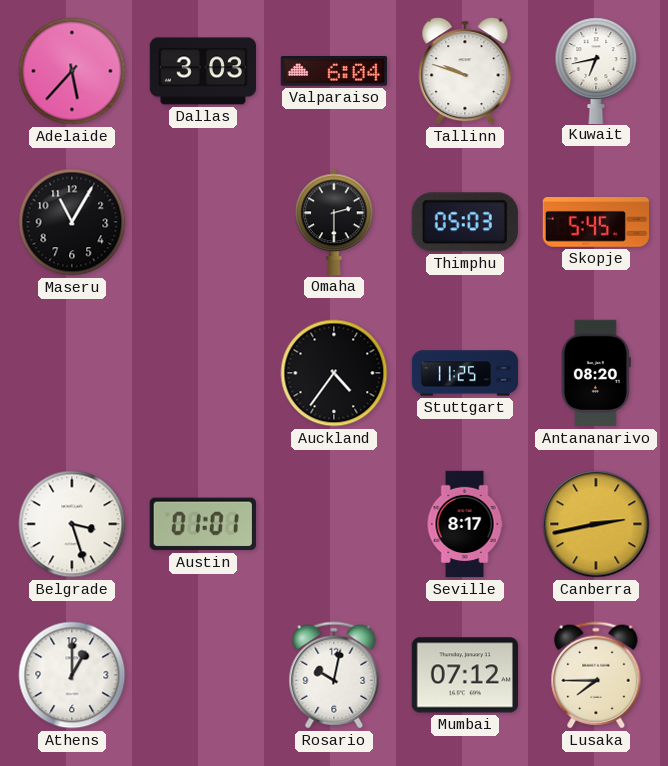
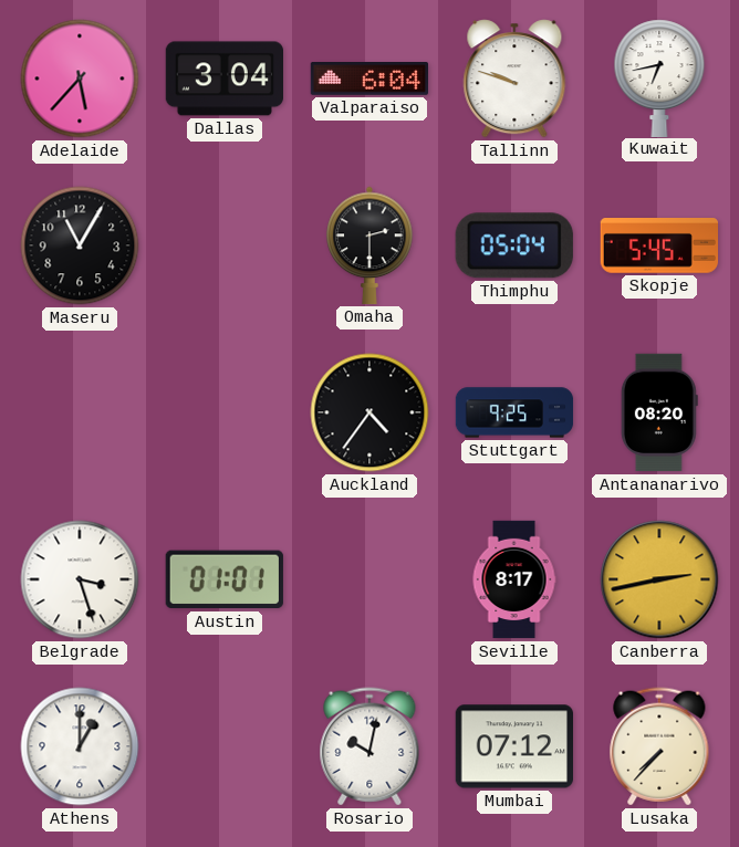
Dallas: 3:03 -> 3:04 (225, 79)
Thimphu: 05:03 -> 05:04 (514, 245)
Stuttgart: 11:25 -> 9:25 (514, 412)
Lusaka: 7:45 -> 7:37 (659, 746)
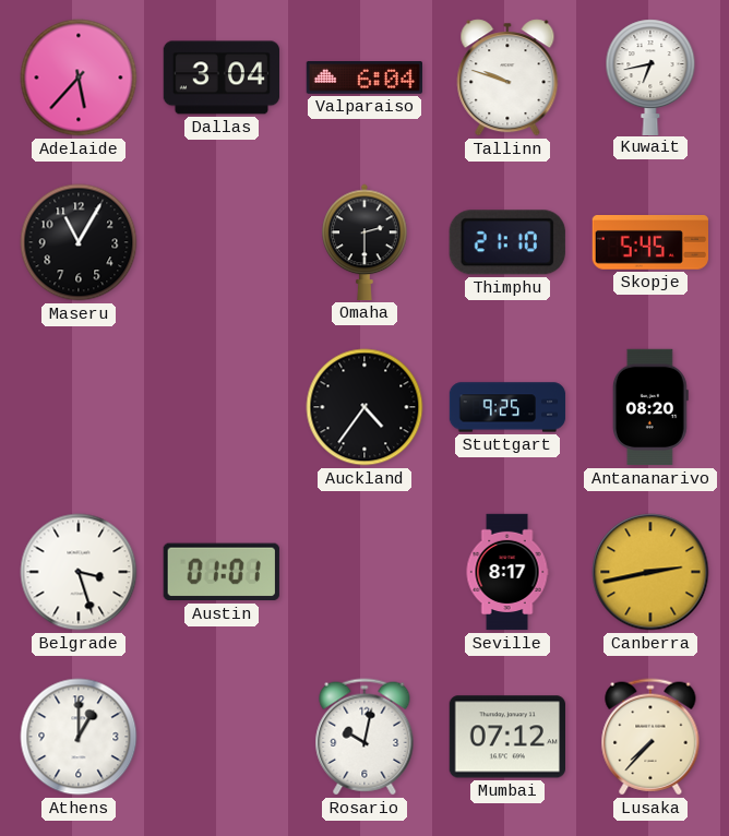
Thimphu: 05:04 -> 21:10 (507, 242)
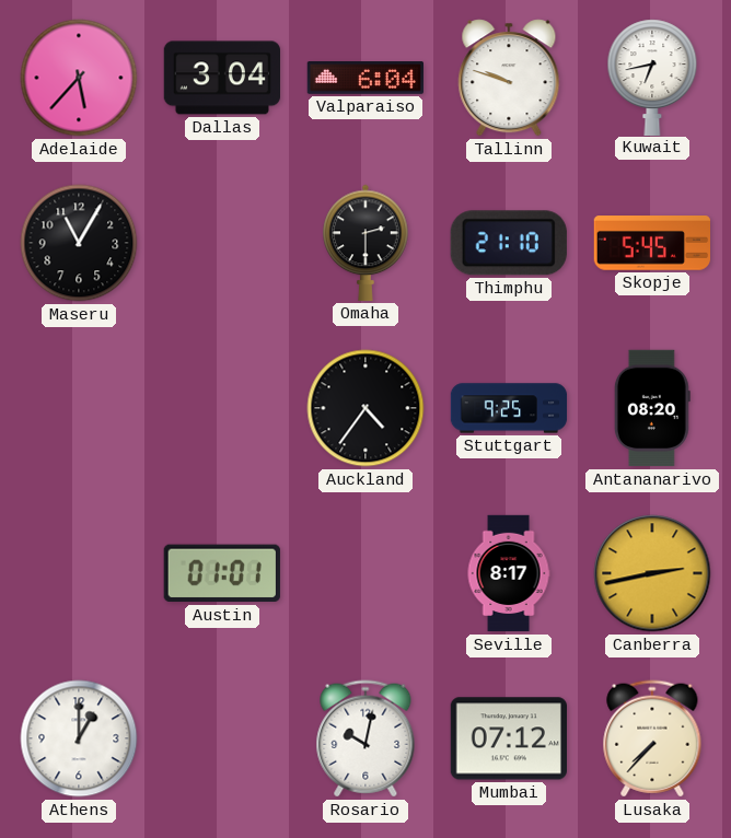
Belgrade: 3:27 -> none (79, 572)
